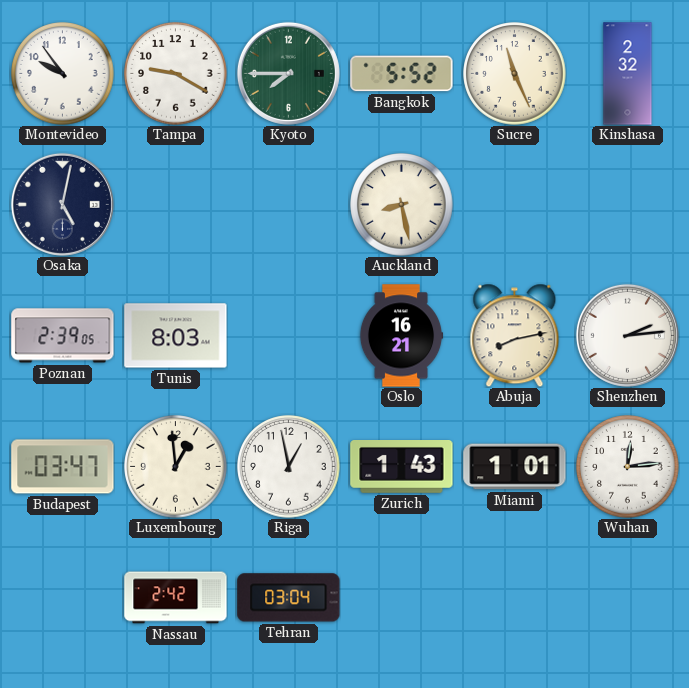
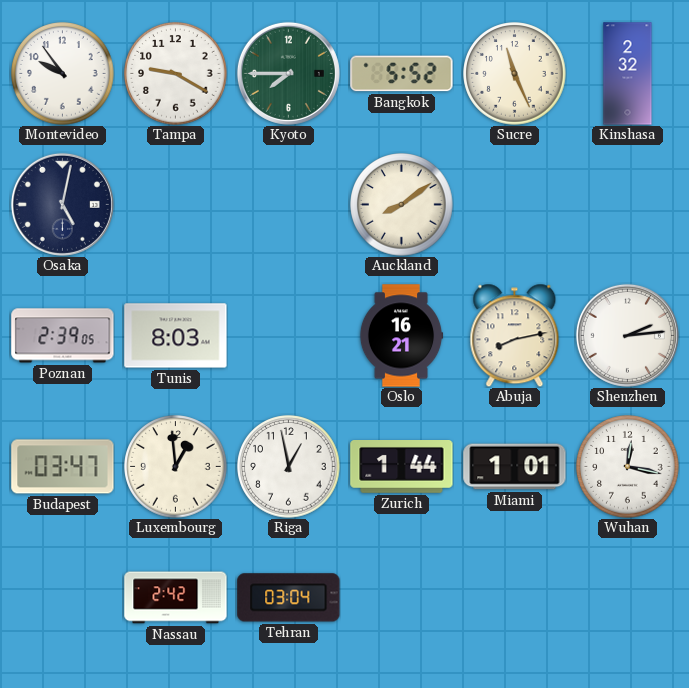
Auckland: 8:28 -> 8:09 (402, 205)
Zurich: 1:43 -> 1:44 (402, 467)
Wuhan: 12:14 -> 12:17 (628, 467)
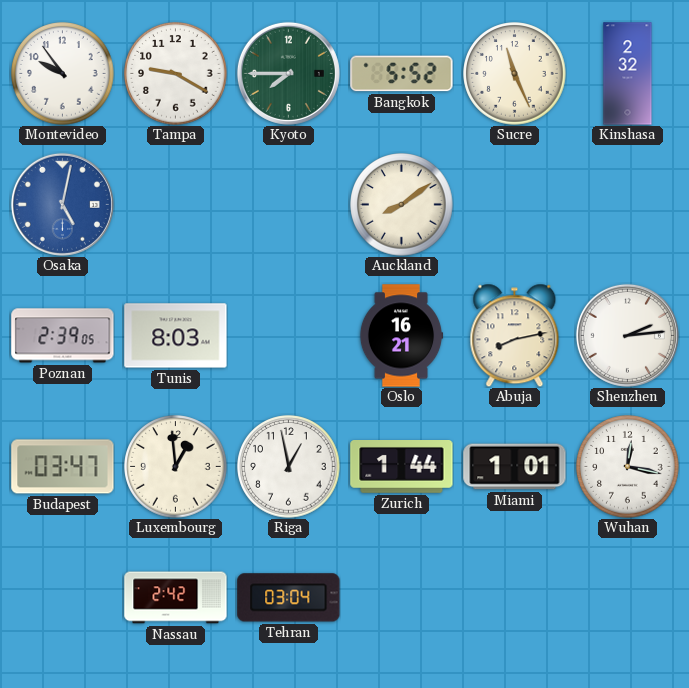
Osaka dial: navy -> blue (62, 204)
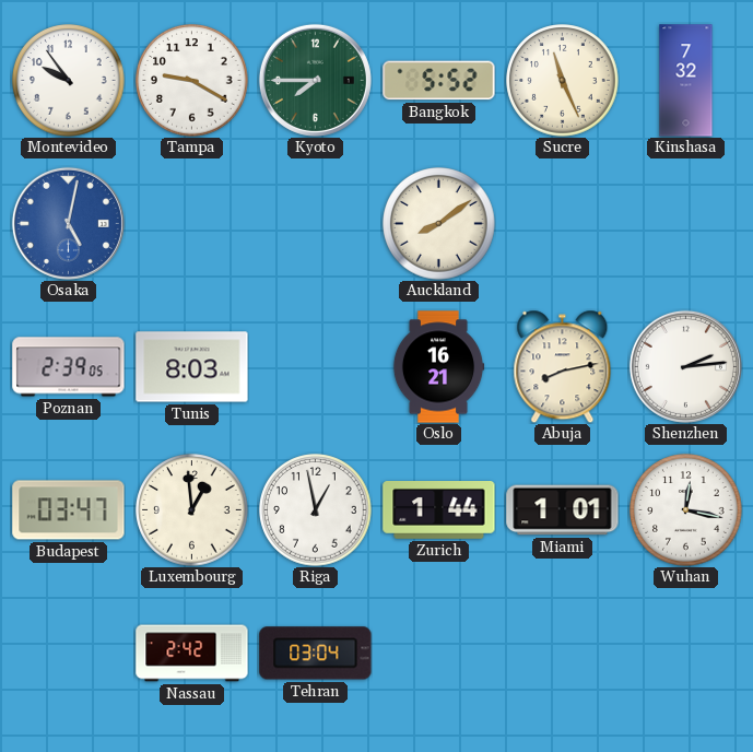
Kinshasa: 2:32 -> 7:32 (686, 81)
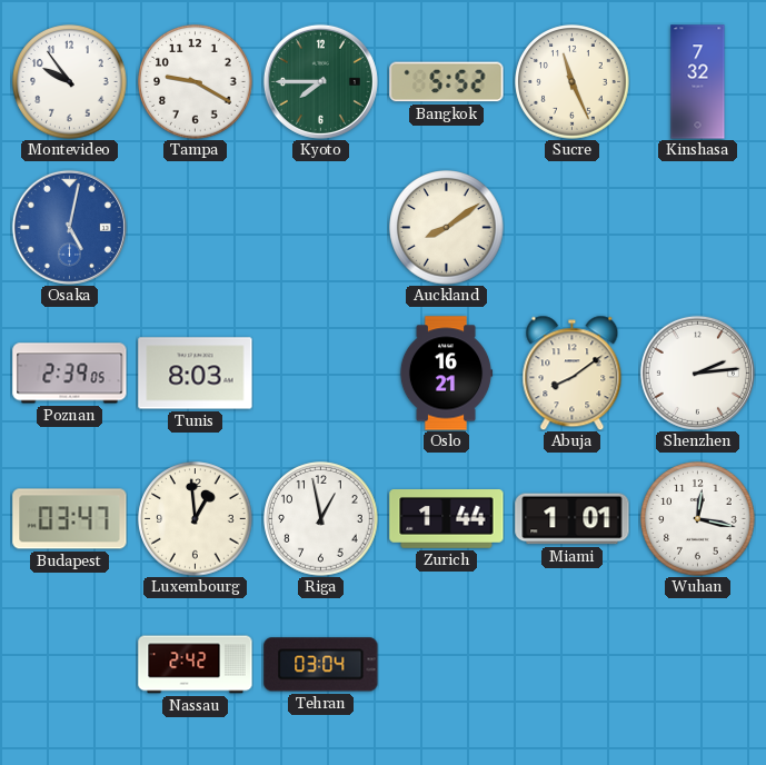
Abuja: 8:13 -> 8:09 (573, 372)
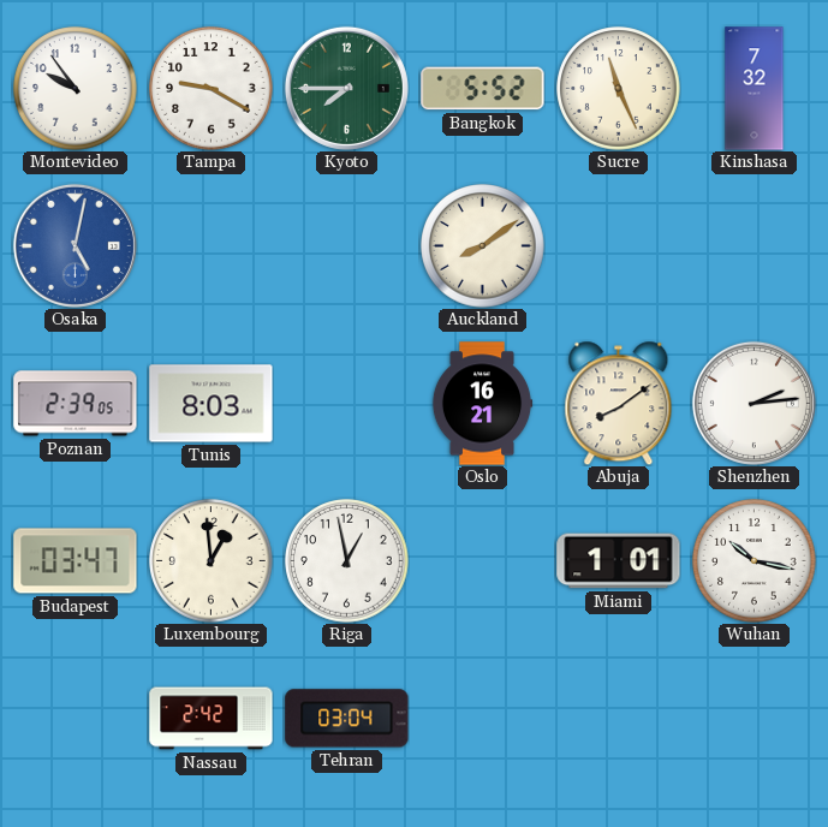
Zurich: 1:44 -> none (447, 519)
Wuhan: 12:17 -> 10:17 (755, 561)
